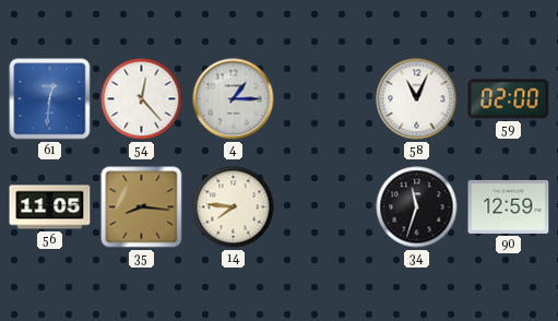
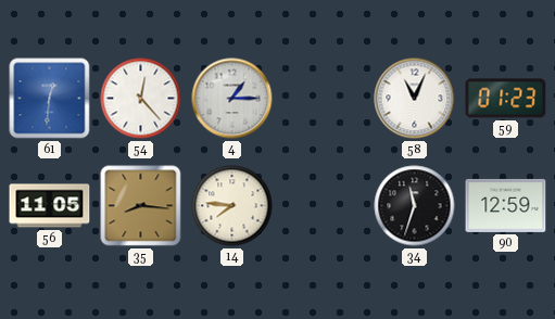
59: 02:00 -> 01:23 (506, 99)
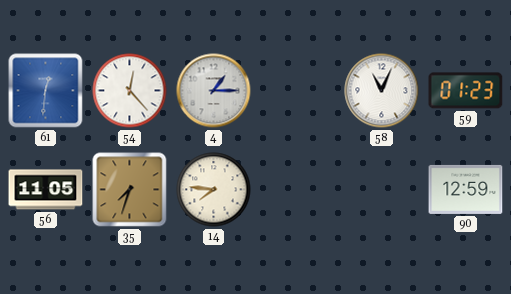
35: 8:16 -> 7:33 (130, 190)
34: 11:33 -> none (415, 206)
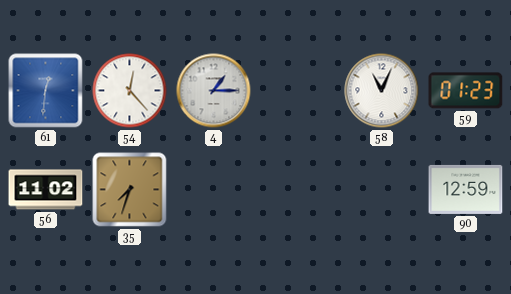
56: 11:05 -> 11:02 (46, 190)
14: 7:46 -> none (214, 190)
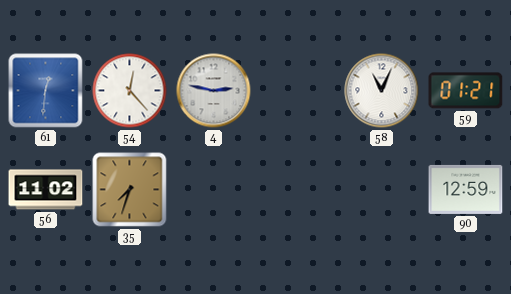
4: 1:15 -> 2:47 (214, 91)
59: 01:23 -> 01:21 (466, 91)
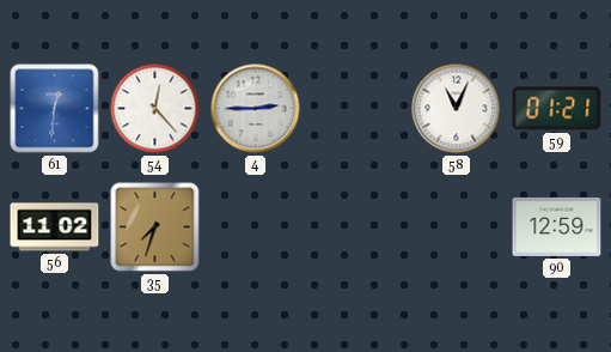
4: 2:47 -> 2:45 (256, 109)
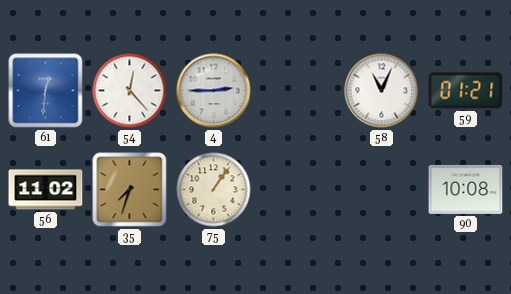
75: none -> 1:06 (214, 190)
90: 12:59 -> 10:08 (466, 189)
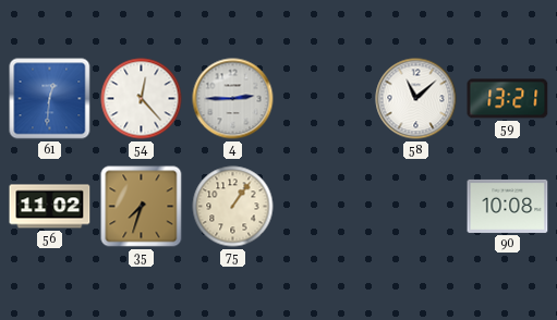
58: 11:04 -> 11:08 (416, 99)
59: 01:21 -> 13:21 (508, 99)
